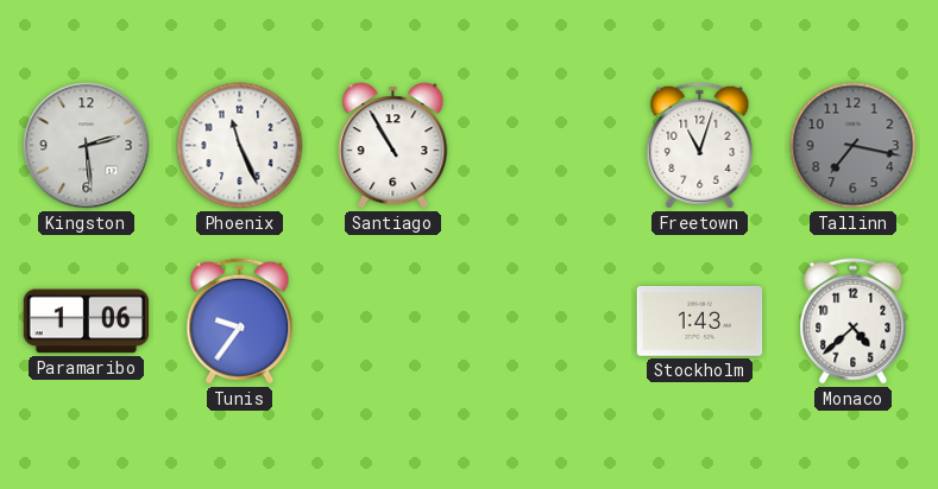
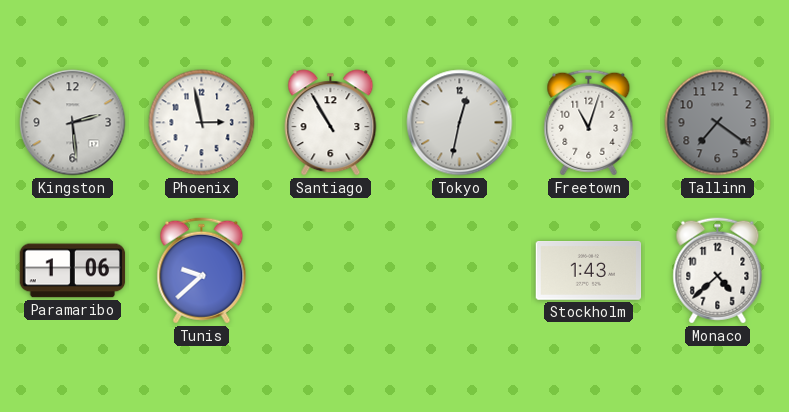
Phoenix: 11:26 -> 2:58 (202, 123)
Tokyo: none -> 12:32 (460, 123)
Tallinn: 7:17 -> 7:21 (718, 123)
Tunis: 9:36 -> 9:38 (202, 271)
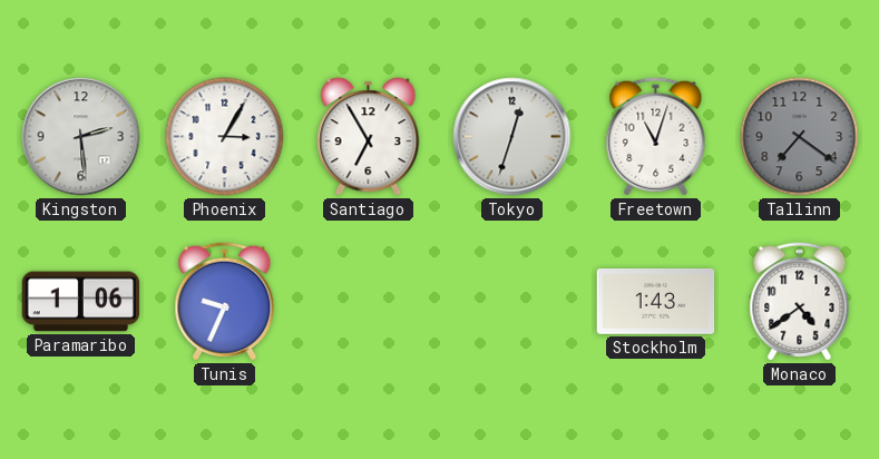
Phoenix: 2:58 -> 3:05 (225, 137)
Santiago: 10:55 -> 6:55 (369, 137)
Tokyo: 12:32 -> 12:33 (512, 137)
Tunis: 9:38 -> 9:34 (225, 302)
Monaco: 4:38 -> 4:39 (800, 302)
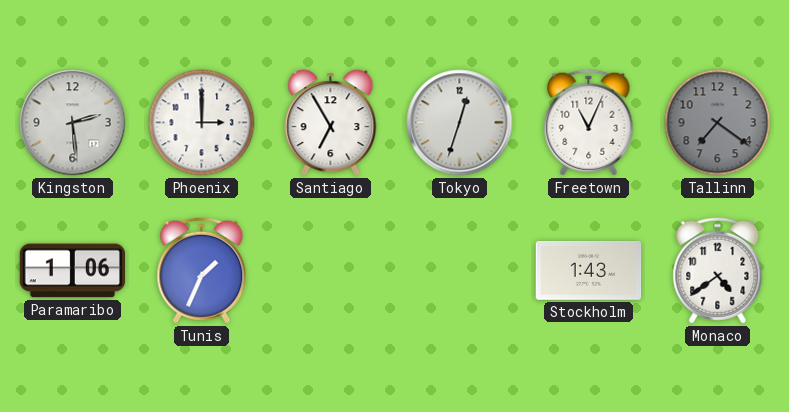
Phoenix: 3:05 -> 3:00 (202, 123)
Freetown: 11:03 -> 11:04 (589, 123)
Tunis: 9:34 -> 1:34 (202, 271)
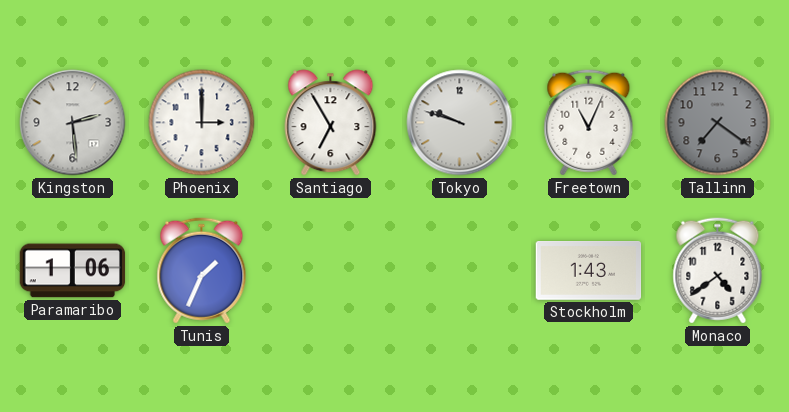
Tokyo: 12:33 -> 9:48 (460, 123)
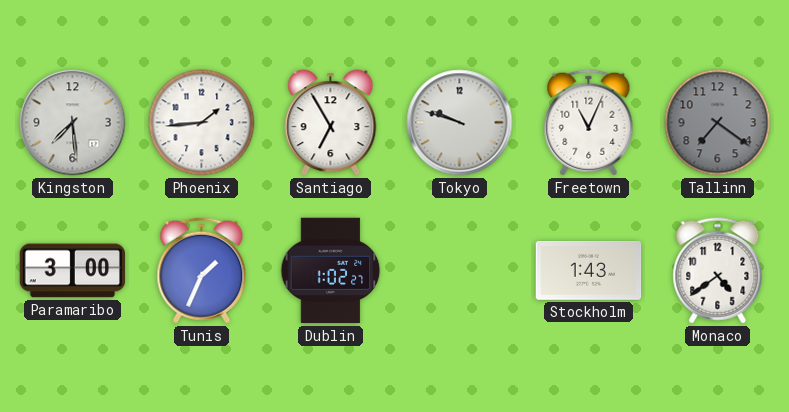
Kingston: 2:29 -> 7:29 (73, 123)
Phoenix: 3:00 -> 1:44 (202, 123)
Paramaribo: 1:06 -> 3:00 (73, 271)
Dublin: none -> 1:02 (331, 271)
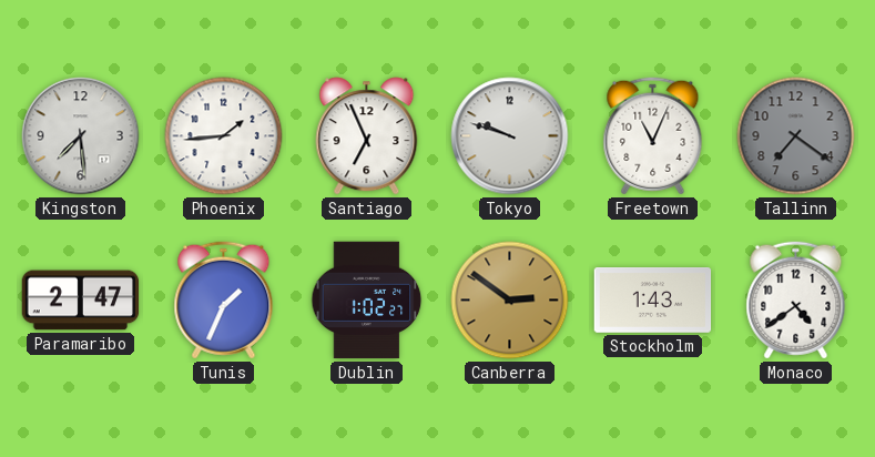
Santiago: 6:55 -> 6:56 (367, 136)
Paramaribo: 3:00 -> 2:47 (81, 301)
Canberra: none -> 2:51 (510, 301)
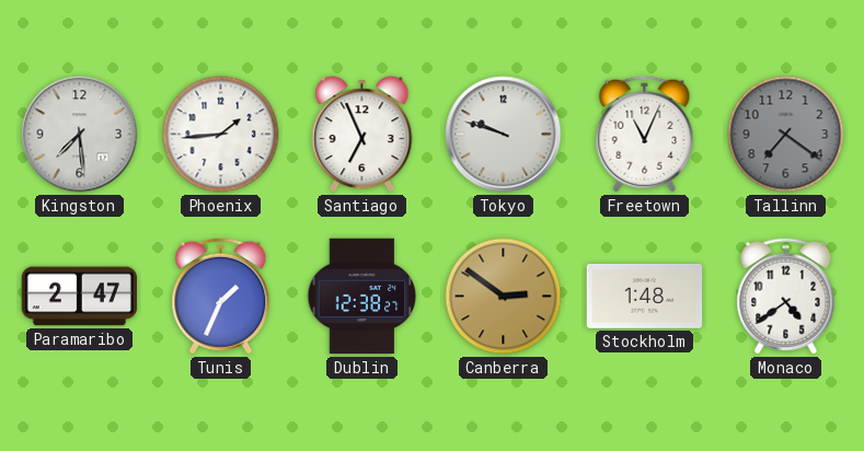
Dublin: 1:02 -> 12:38 (362, 297)
Stockholm: 1:43 -> 1:48 (645, 297)
